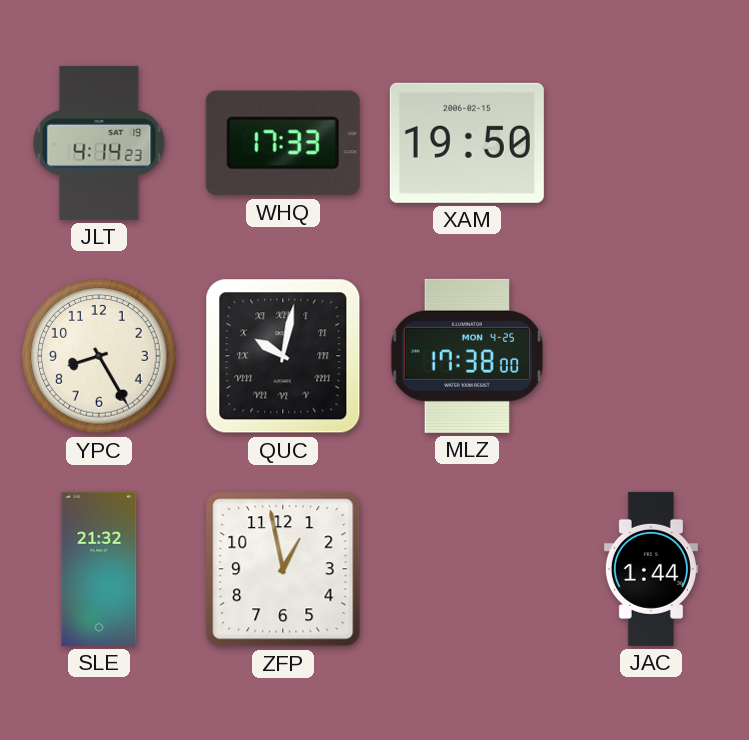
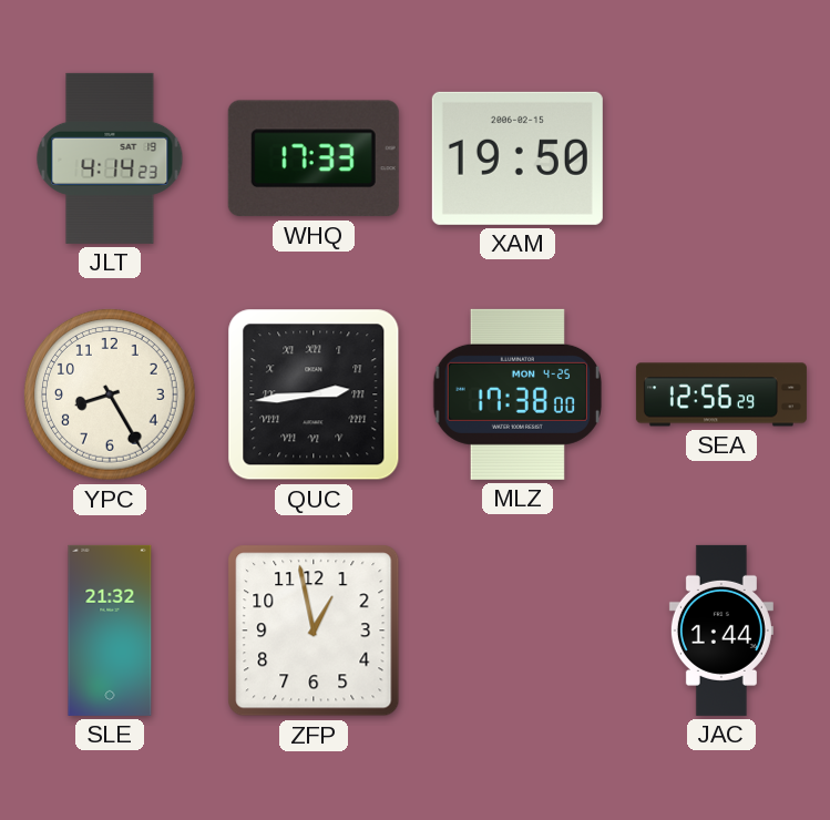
QUC: 10:02 -> 2:44 (314, 394)
SEA: none -> 12:56 (721, 394)
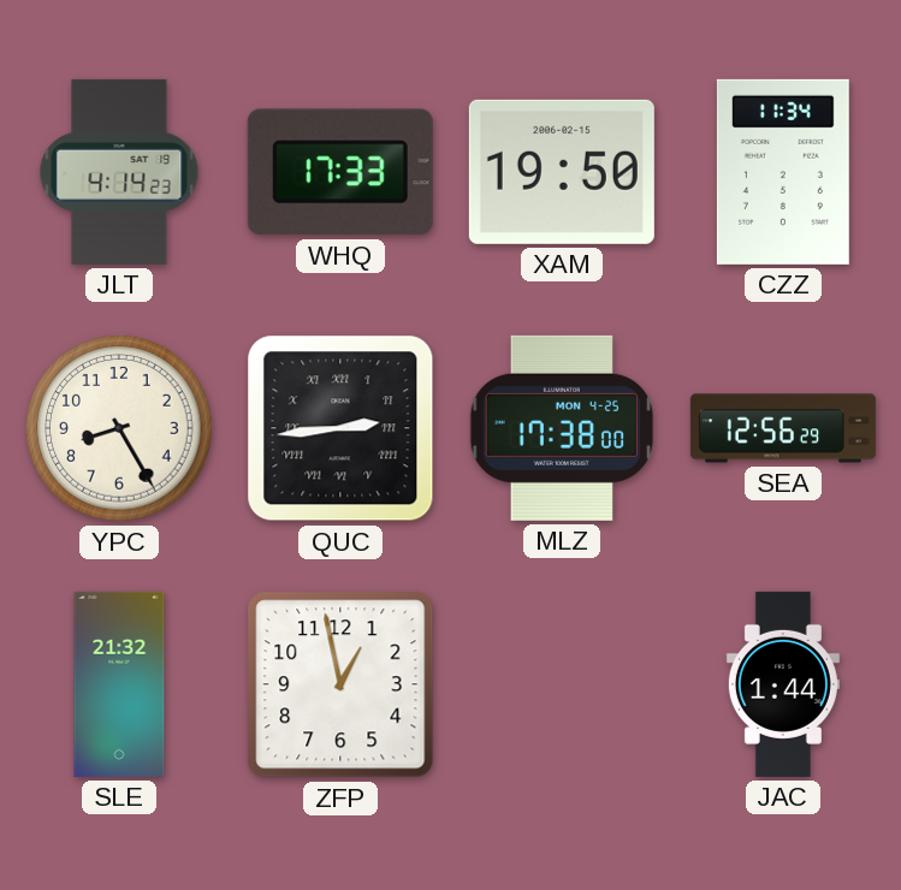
CZZ: none -> 11:34 (783, 172)
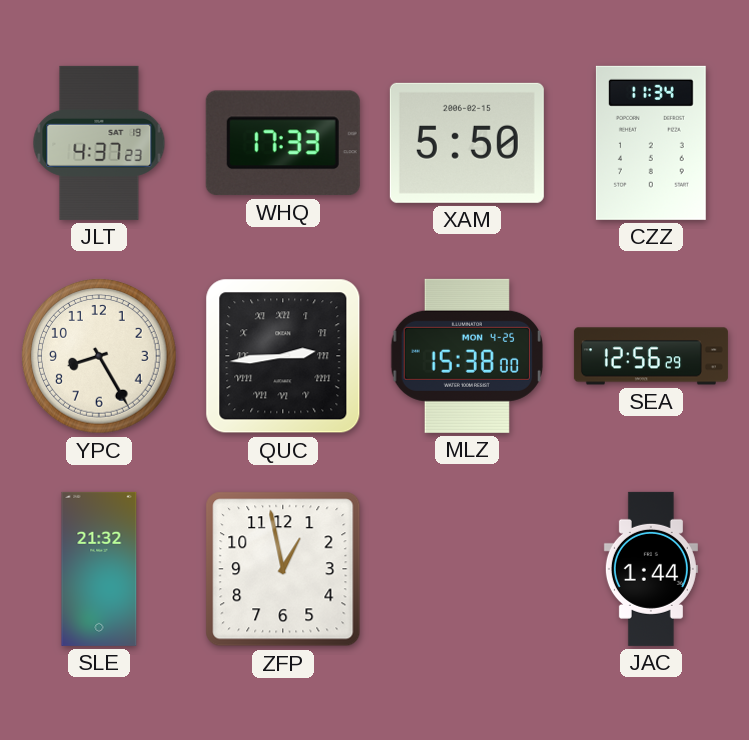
JLT: 4:14 -> 4:37 (99, 143)
XAM: 19:50 -> 5:50 (467, 143)
MLZ: 17:38 -> 15:38 (467, 356)
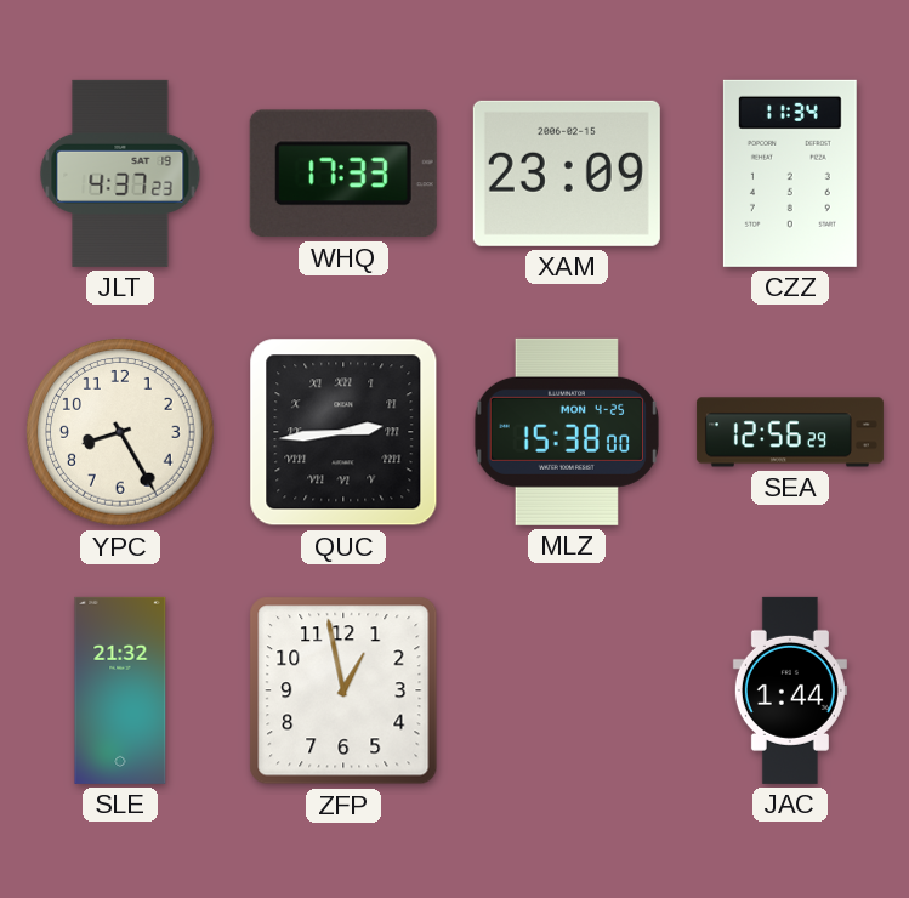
XAM: 5:50 -> 23:09 (567, 174)
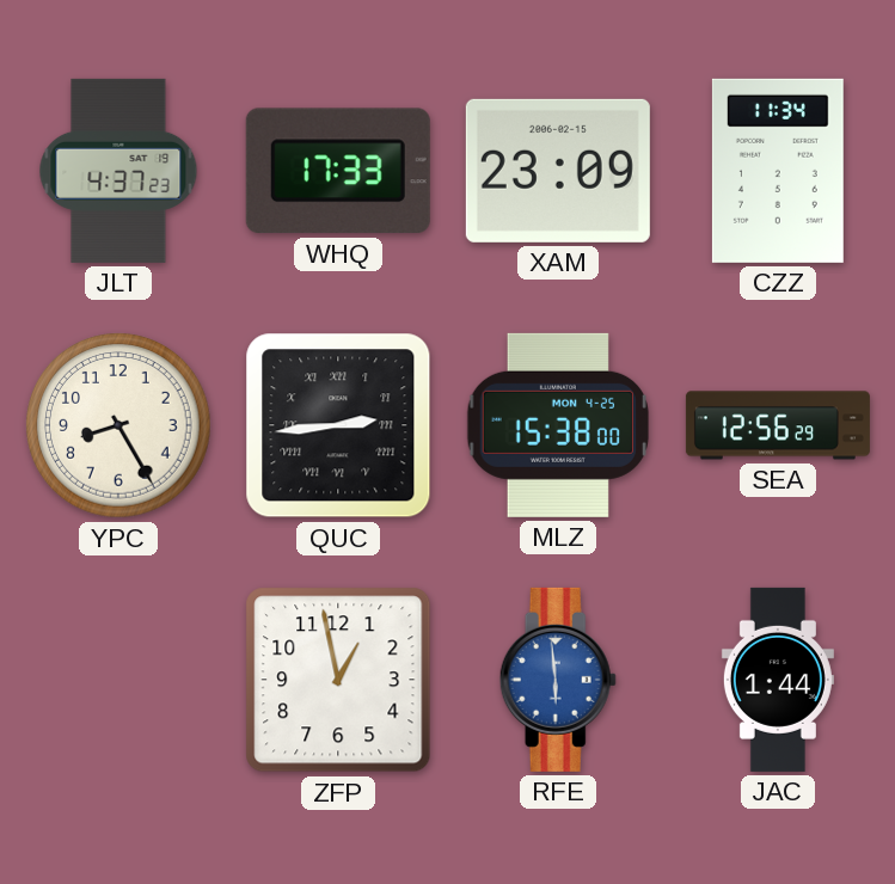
SLE: 21:32 -> none (120, 690)
RFE: none -> 5:59 (558, 680)
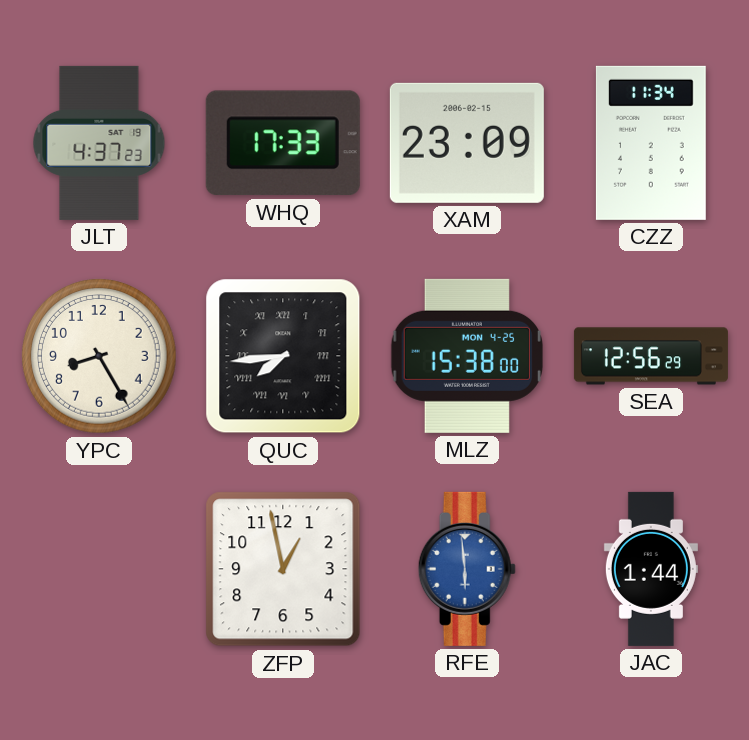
QUC: 2:44 -> 7:44 (283, 356)
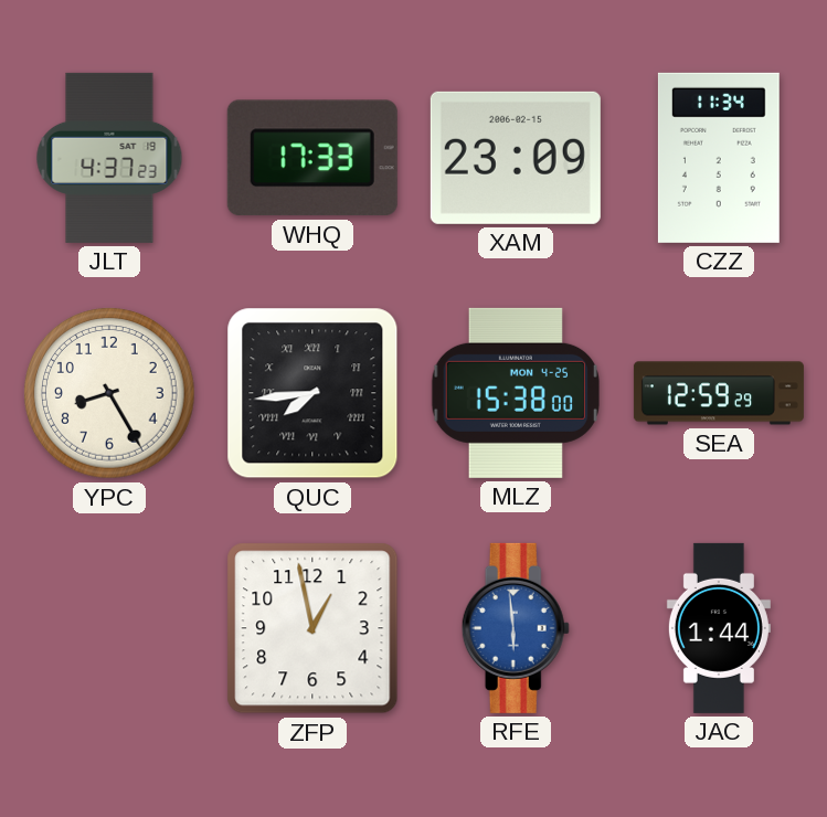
SEA: 12:56 -> 12:59 (719, 393)
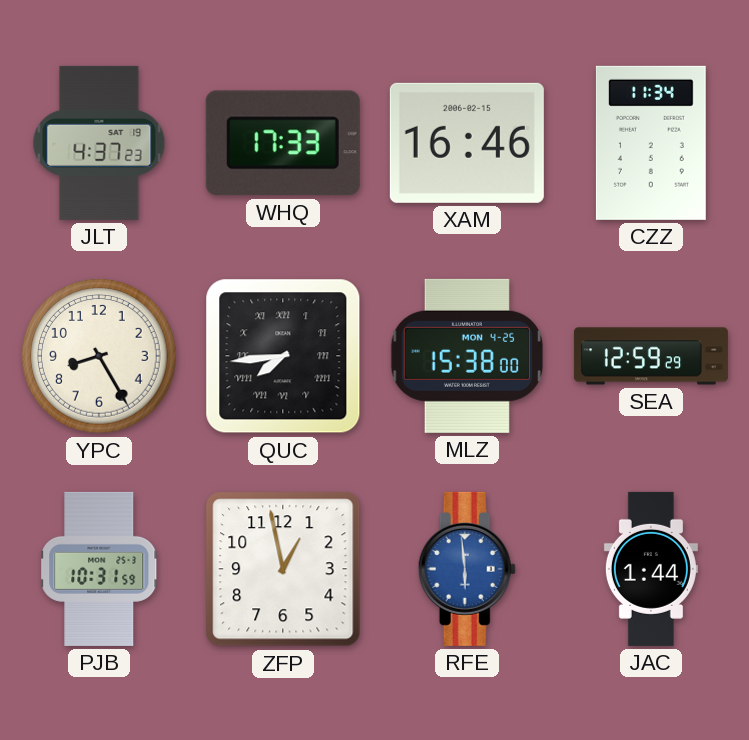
XAM: 23:09 -> 16:46 (467, 143)
PJB: none -> 10:31 (100, 569)
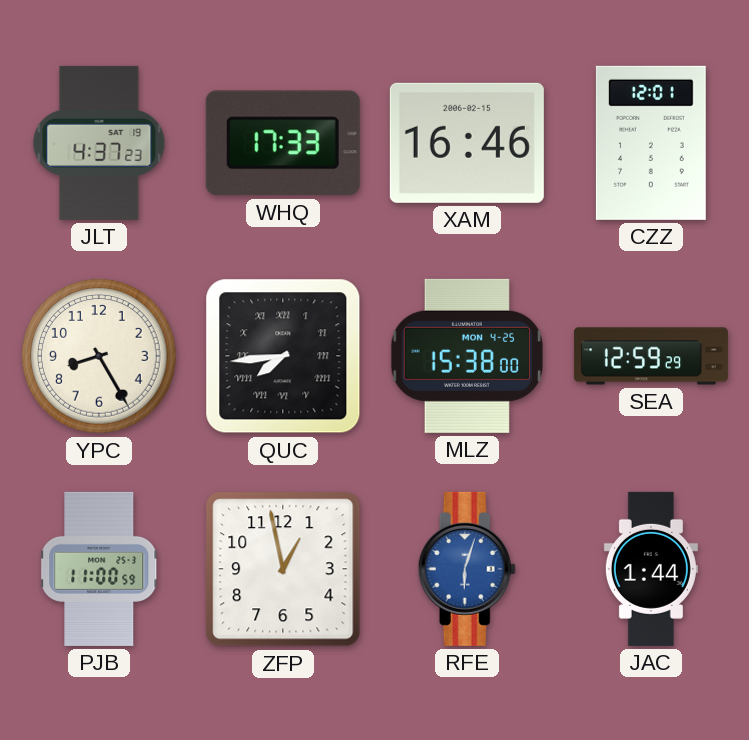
CZZ: 11:34 -> 12:01 (651, 143)
PJB: 10:31 -> 11:00 (100, 569)
RFE: 5:59 -> 6:03 (467, 569)
